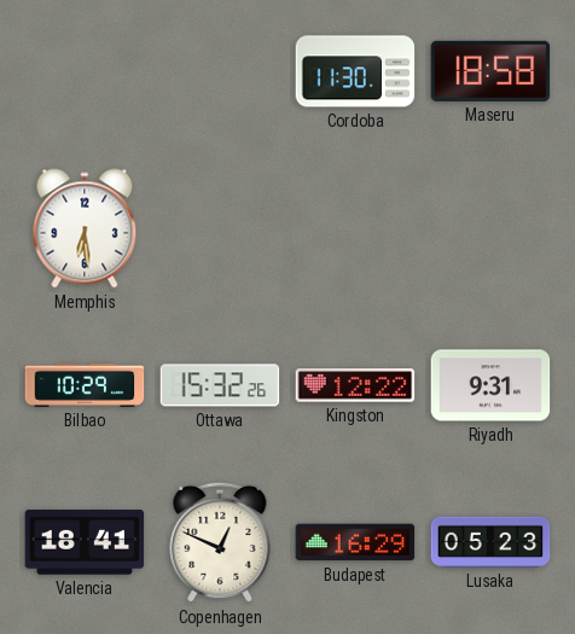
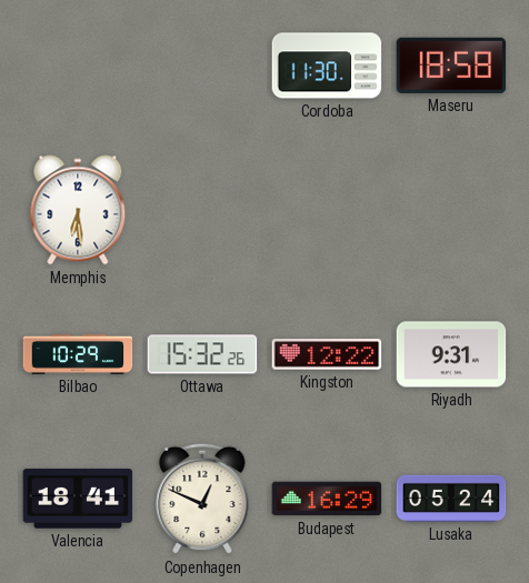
Lusaka: 05:23 -> 05:24 (451, 499)
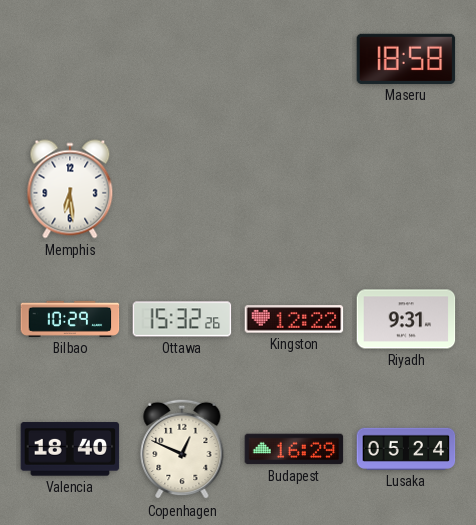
Cordoba: 11:30 -> none (327, 66)
Valencia: 18:41 -> 18:40 (70, 449)
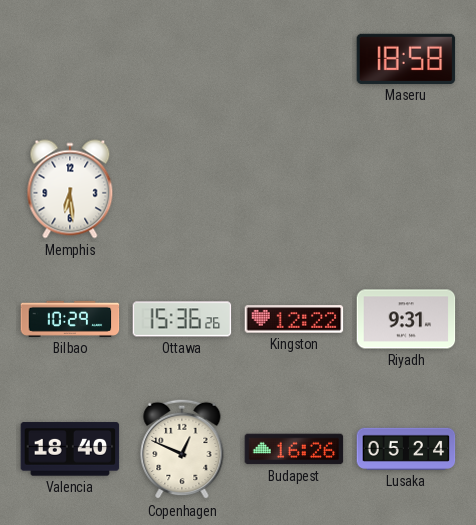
Ottawa: 15:32 -> 15:36 (182, 319)
Budapest: 16:29 -> 16:26 (294, 449)
